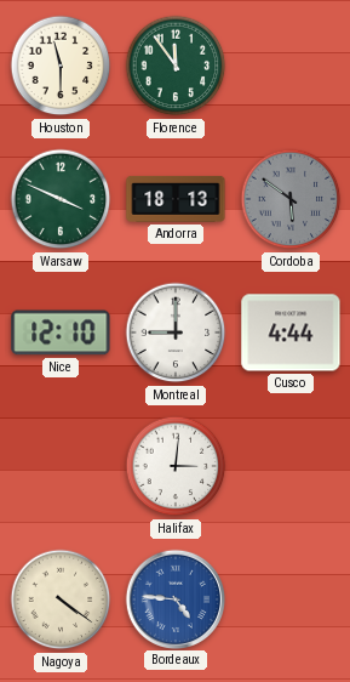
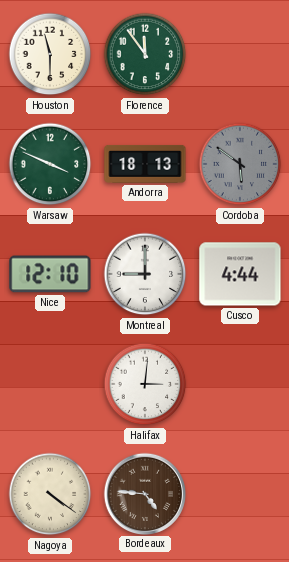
Bordeaux dial: blue -> brown (144, 493)
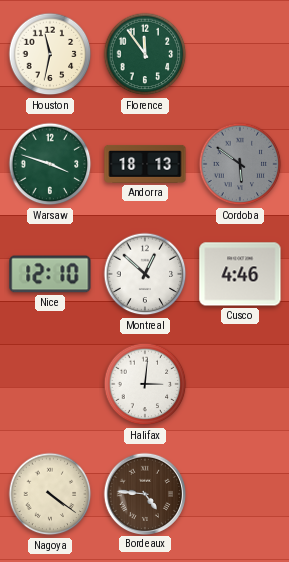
Houston: 11:30 -> 11:32 (50, 54)
Warsaw: 3:49 -> 3:48 (50, 164)
Montreal: 9:00 -> 12:52 (145, 274)
Cusco: 4:44 -> 4:46 (240, 274)
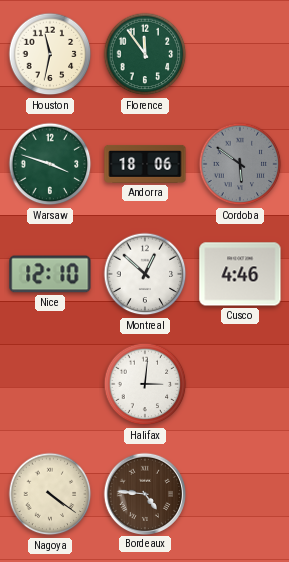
Andorra: 18:13 -> 18:06 (145, 164)
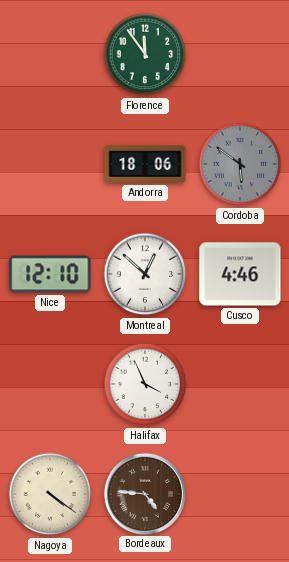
Houston: 11:32 -> none (50, 54)
Warsaw: 3:48 -> none (50, 164)
Halifax: 3:01 -> 3:56 (145, 384)
